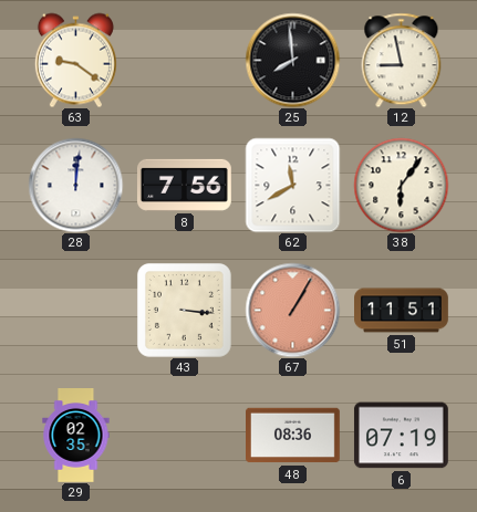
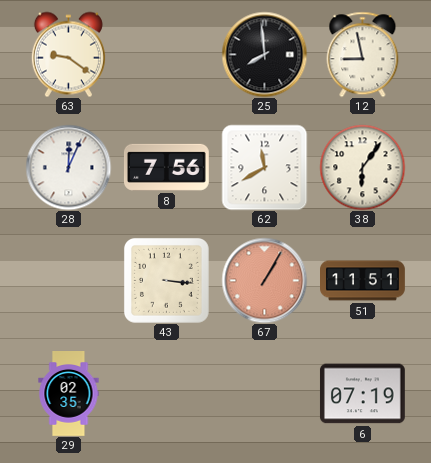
28: 12:01 -> 12:04 (68, 167)
48: 08:36 -> none (293, 436)
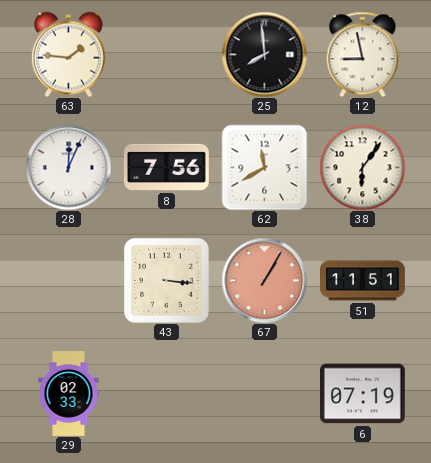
63: 9:21 -> 1:46 (68, 54)
29: 02:35 -> 02:33 (69, 394)
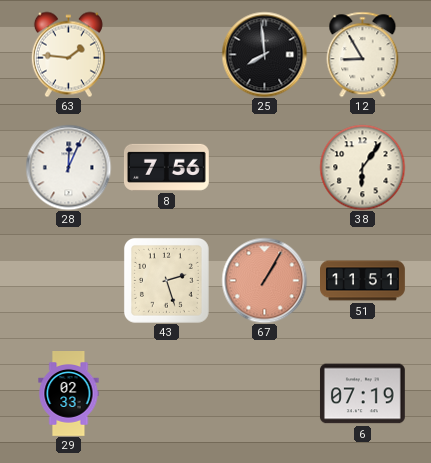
12: 8:58 -> 8:55 (363, 54)
62: 11:40 -> none (264, 167)
43: 3:16 -> 2:27 (166, 280)
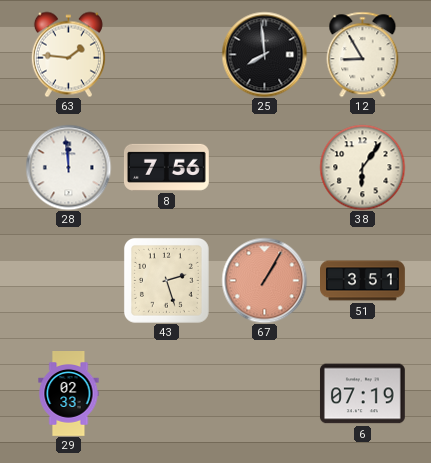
28: 12:04 -> 11:59 (68, 167)
51: 11:51 -> 3:51 (363, 281)
